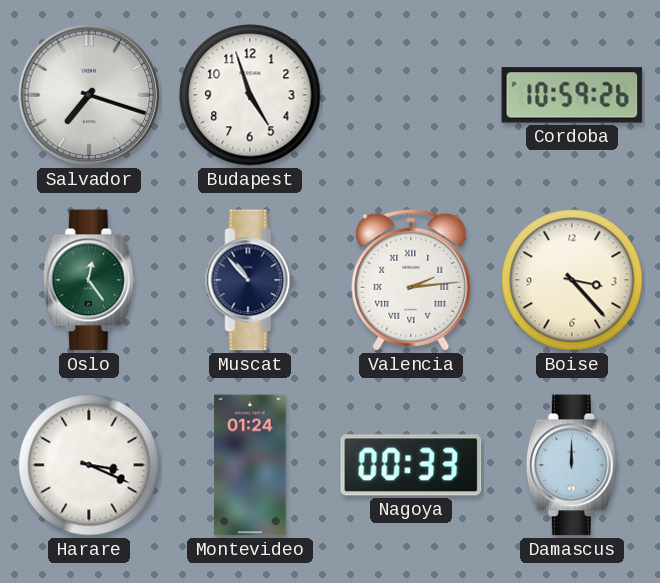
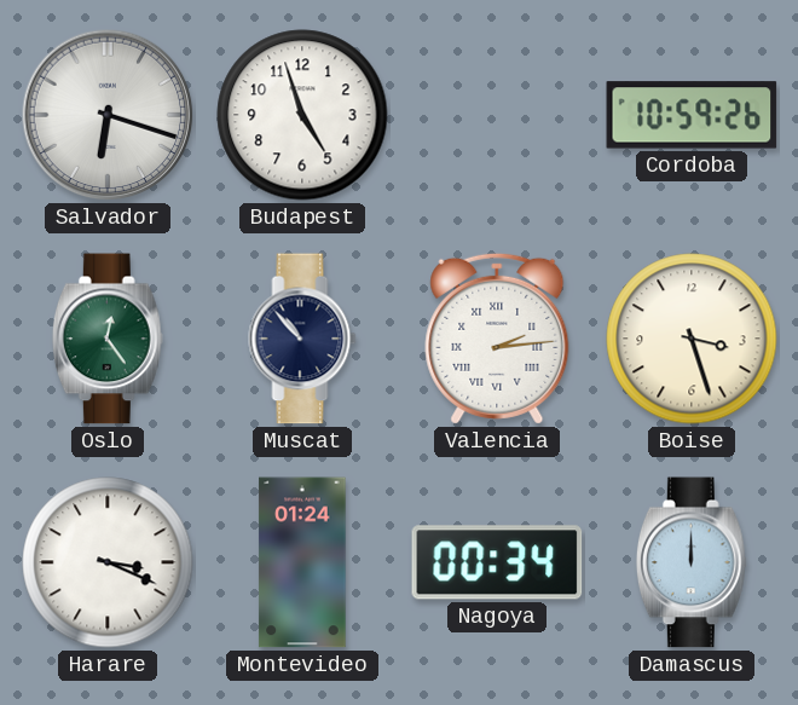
Salvador: 7:18 -> 6:18 (108, 115)
Boise: 3:23 -> 3:27 (692, 339)
Nagoya: 00:33 -> 00:34 (497, 562)
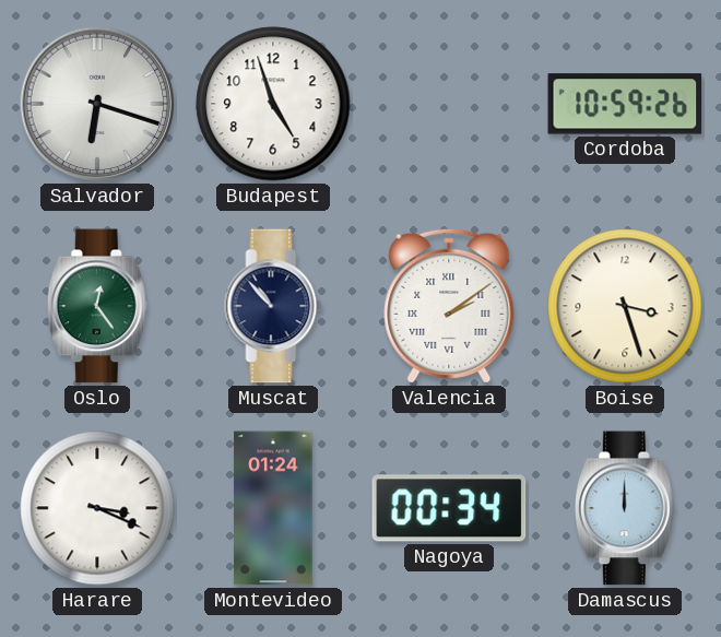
Valencia: 2:14 -> 2:09 (449, 306)
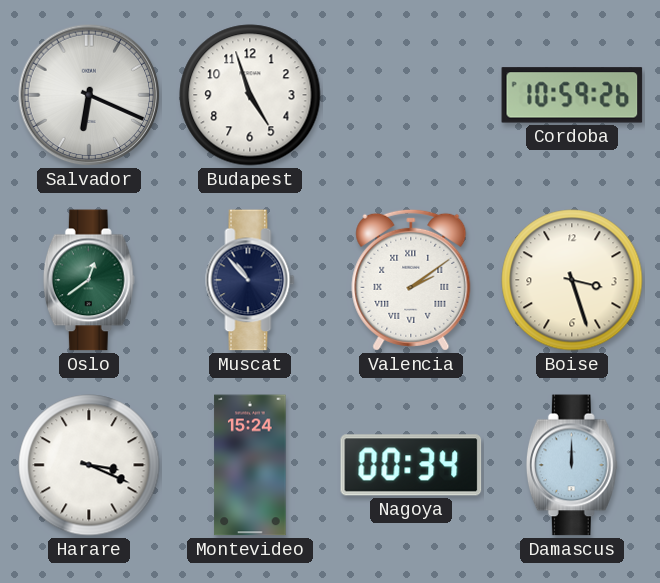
Salvador: 6:18 -> 6:19 (89, 95)
Oslo: 12:24 -> 12:39 (89, 280)
Montevideo: 01:24 -> 15:24 (250, 465)
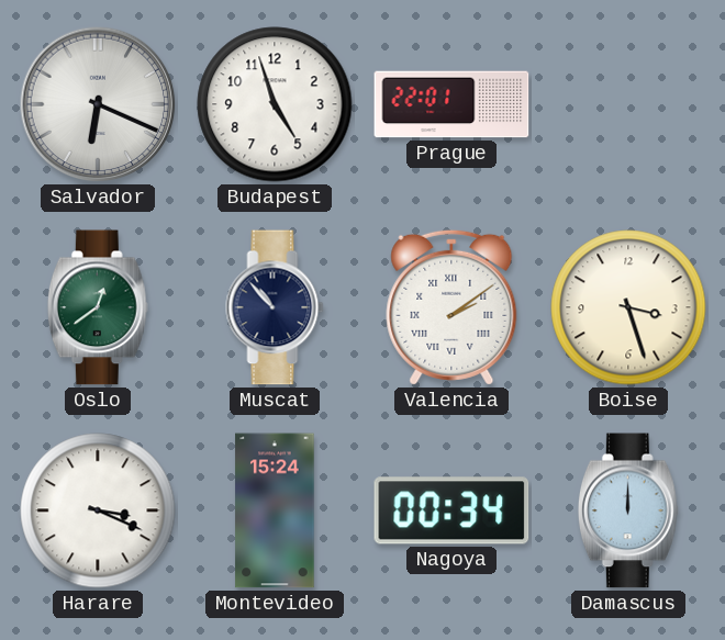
Prague: none -> 22:01 (451, 104)
Cordoba: 10:59 -> none (572, 95)
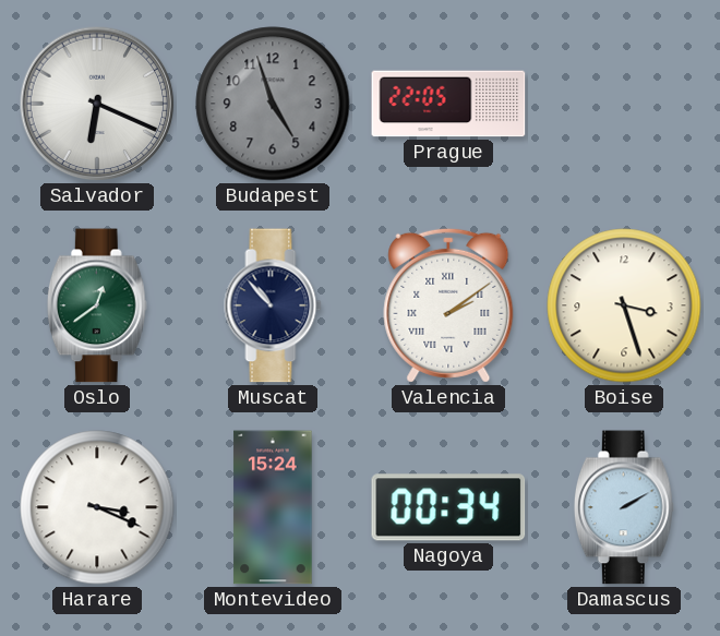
Budapest dial: white -> grey (273, 104)
Prague: 22:01 -> 22:05 (448, 104)
Damascus: 12:00 -> 2:10 (624, 507)
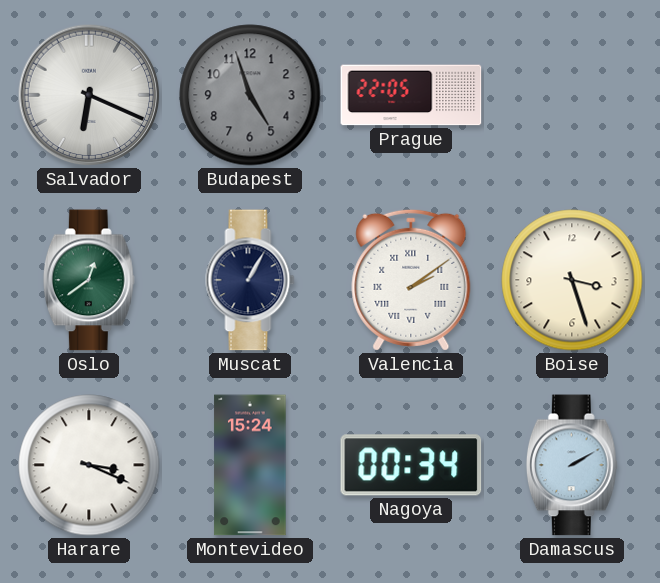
Muscat: 10:53 -> 1:05 (250, 280)
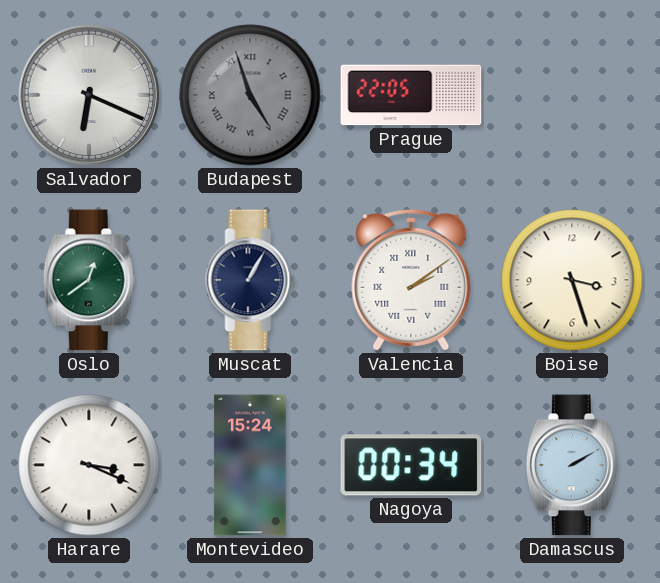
Budapest numerals: Arabic -> Roman (250, 95)
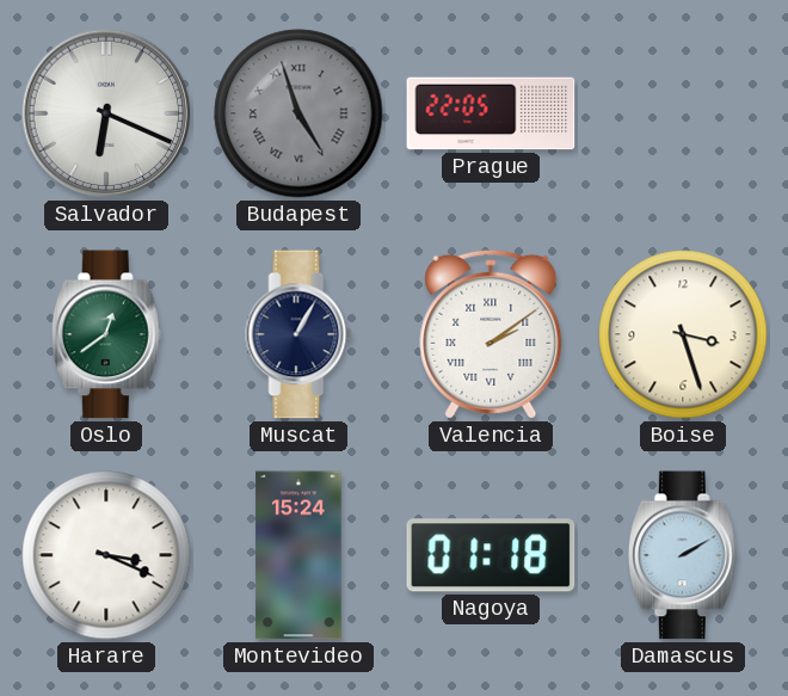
Nagoya: 00:34 -> 01:18 (491, 555)
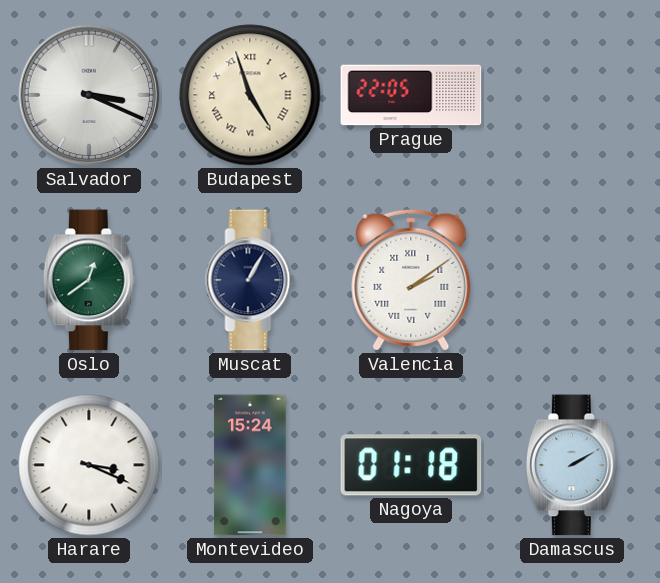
Salvador: 6:19 -> 3:19 (89, 95)
Budapest dial: grey -> cream (250, 95)
Boise: 3:27 -> none (683, 334)
